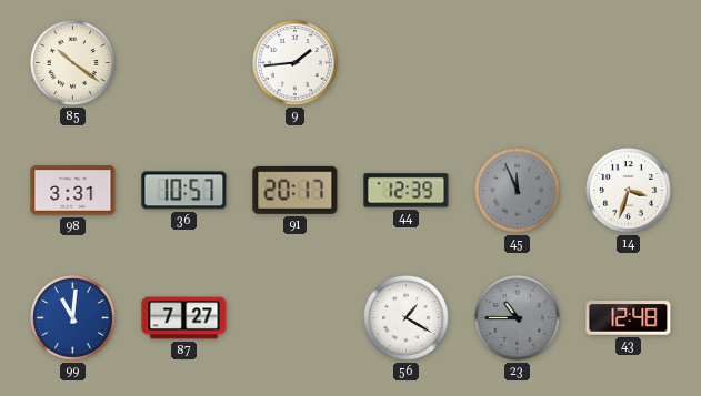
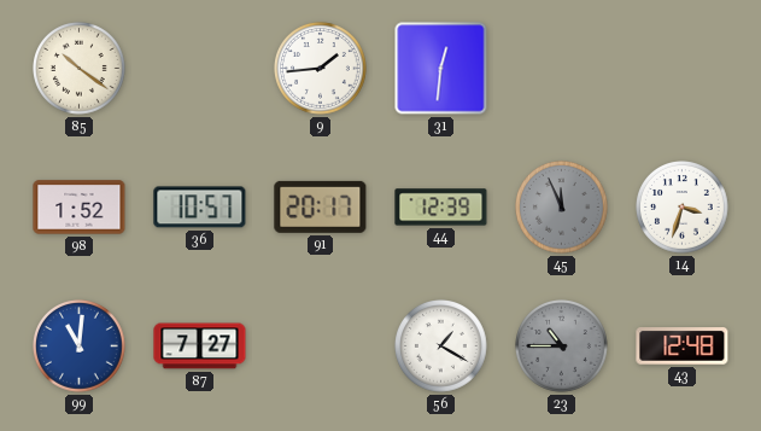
31: none -> 12:31 (441, 69)
98: 3:31 -> 1:52 (80, 208)
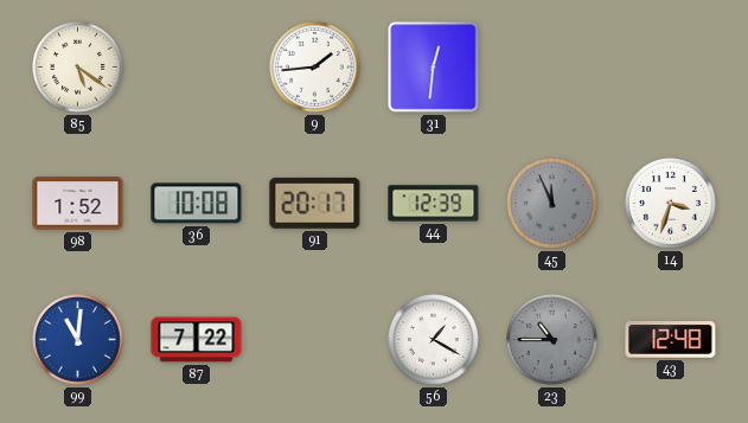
85: 10:21 -> 5:21 (78, 68)
36: 10:57 -> 10:08 (197, 204)
87: 7:27 -> 7:22 (197, 340)
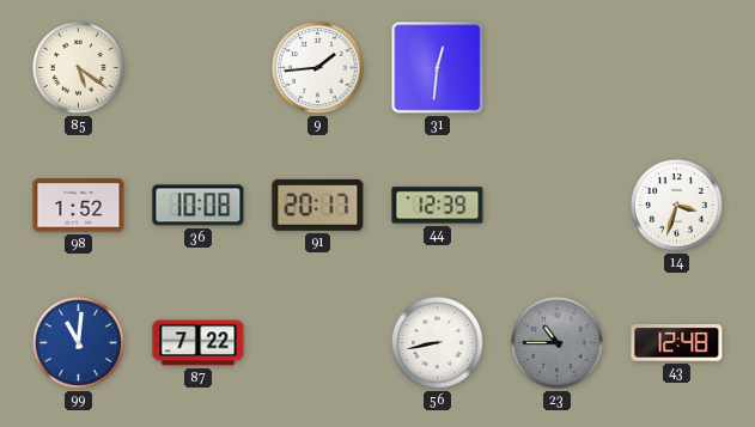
45: 11:56 -> none (552, 204)
56: 1:20 -> 8:43 (438, 343)
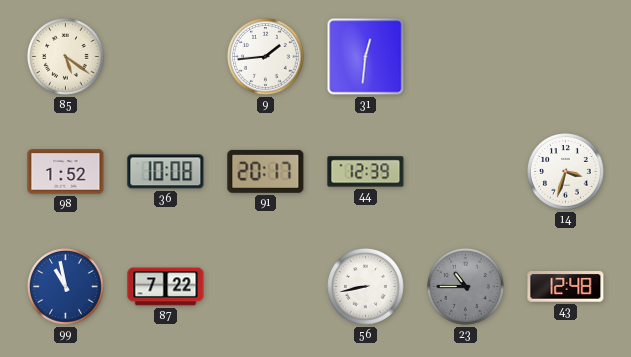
99: 11:01 -> 10:58 (66, 287)
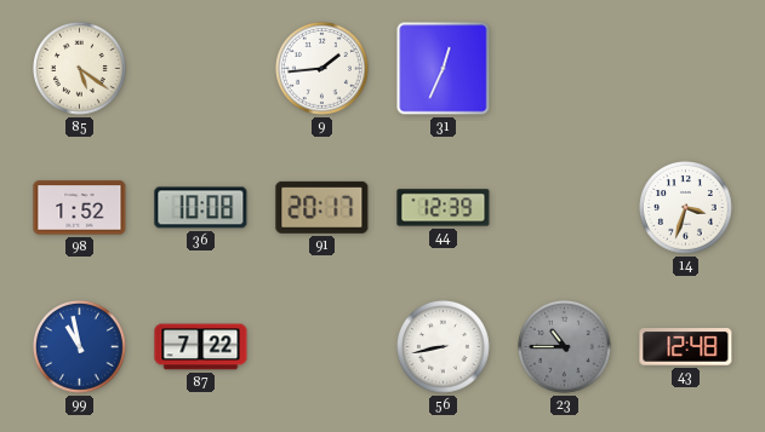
31: 12:31 -> 12:34 (444, 69)
